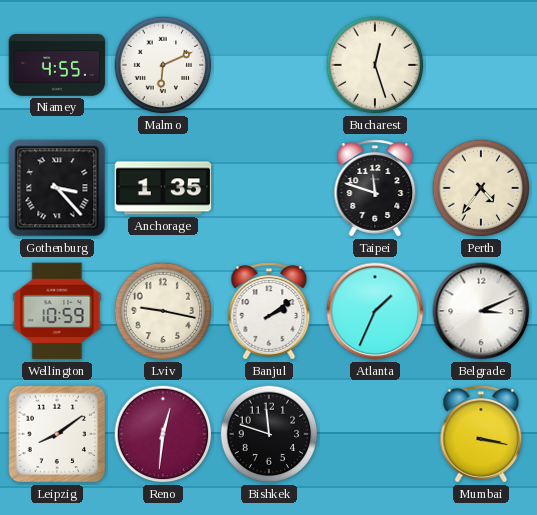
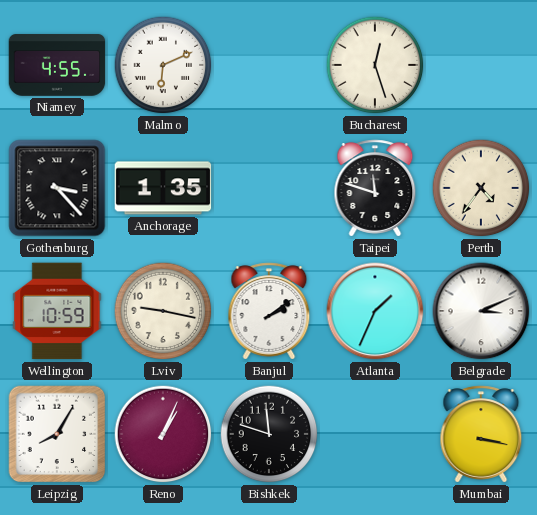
Leipzig: 8:09 -> 8:05 (57, 434)
Reno: 12:31 -> 1:04 (163, 434)
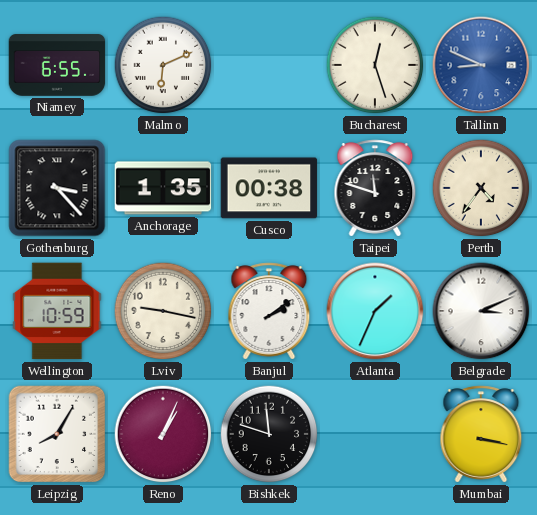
Niamey: 4:55 -> 6:55 (57, 65)
Tallinn: none -> 8:49 (481, 65)
Cusco: none -> 00:38 (269, 188)
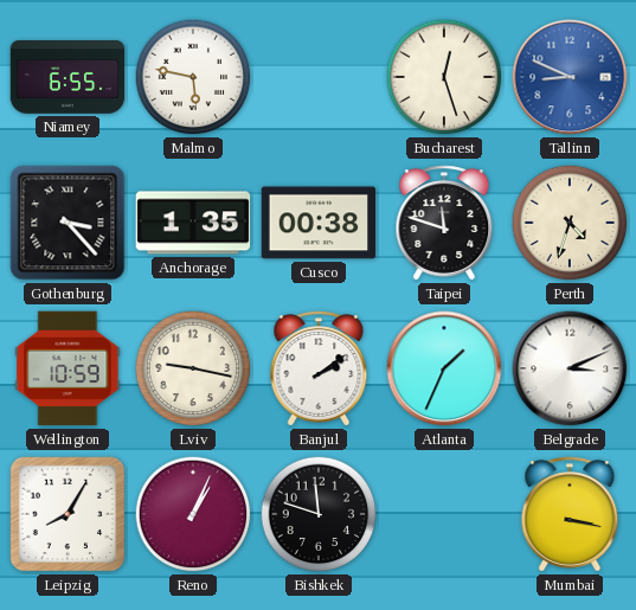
Malmo: 6:11 -> 5:47 (193, 77)
Perth: 4:36 -> 4:33 (570, 223)
